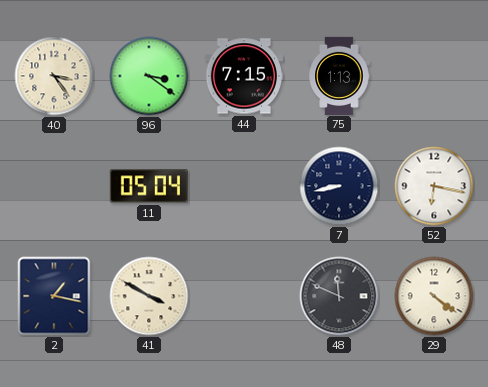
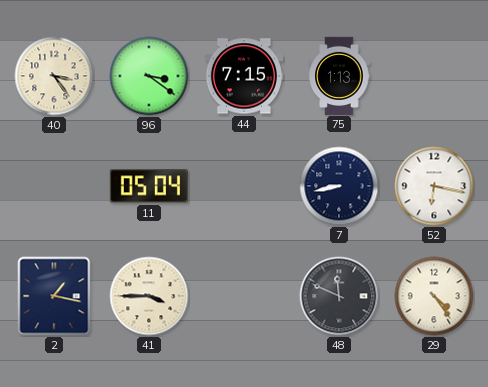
41: 3:50 -> 3:45 (149, 296)
29: 4:21 -> 4:24 (434, 296)
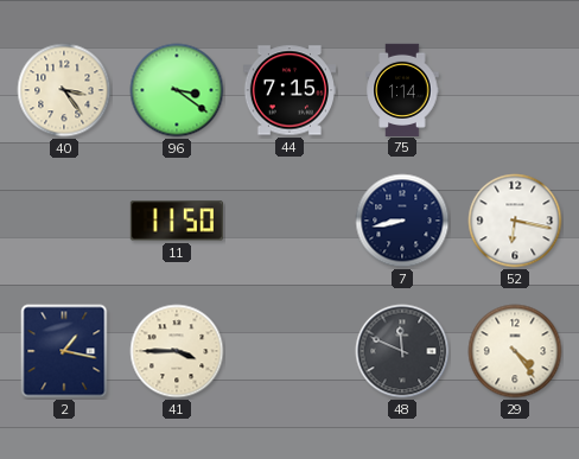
75: 1:13 -> 1:14 (402, 89)
11: 05:04 -> 11:50 (177, 221)
